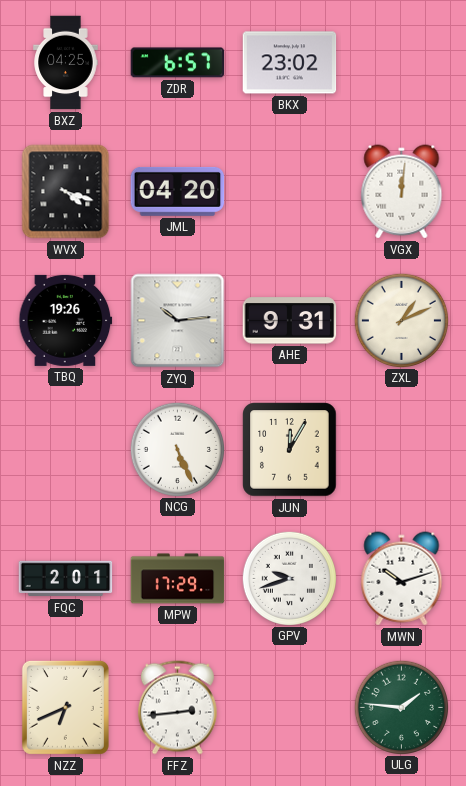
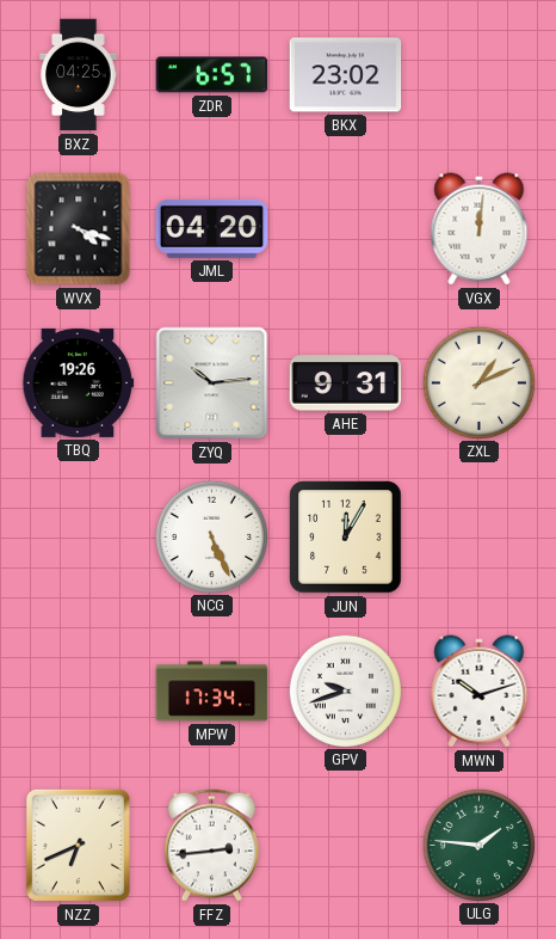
FQC: 2:01 -> none (66, 579)
MPW: 17:29 -> 17:34 (212, 692)
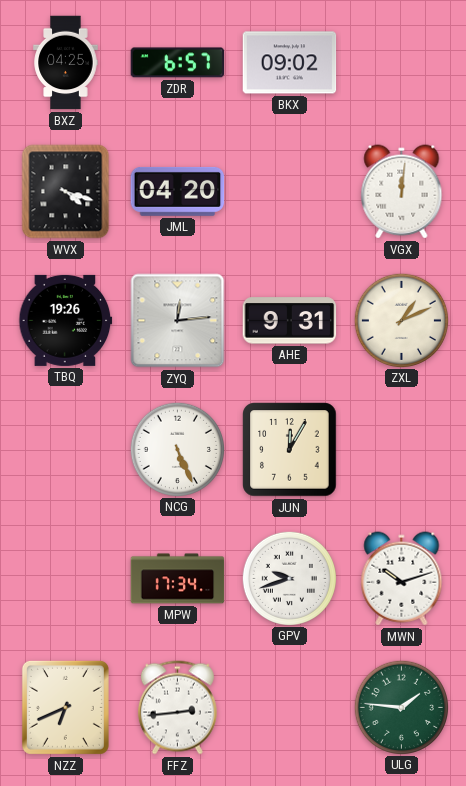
BKX: 23:02 -> 09:02 (290, 63)
ZYQ: 10:14 -> 12:14 (178, 321)
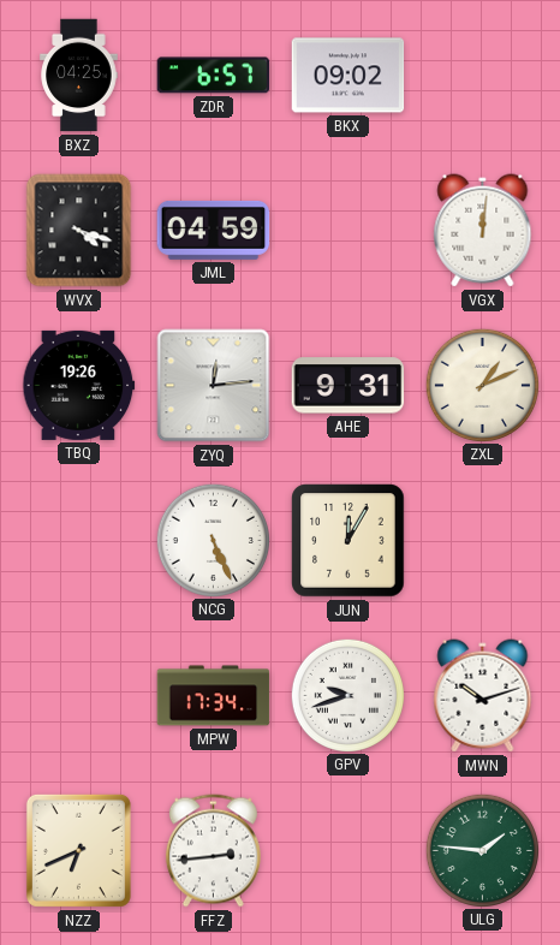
JML: 04:20 -> 04:59 (214, 230)
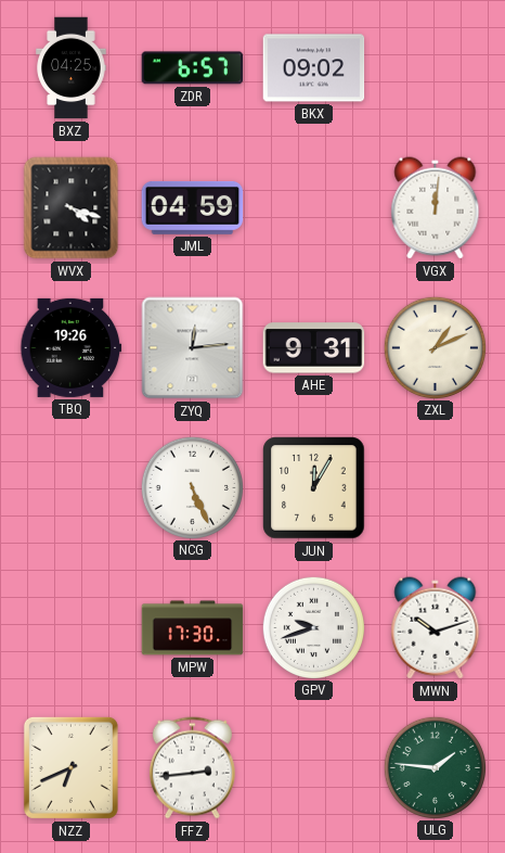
MPW: 17:34 -> 17:30 (193, 628)
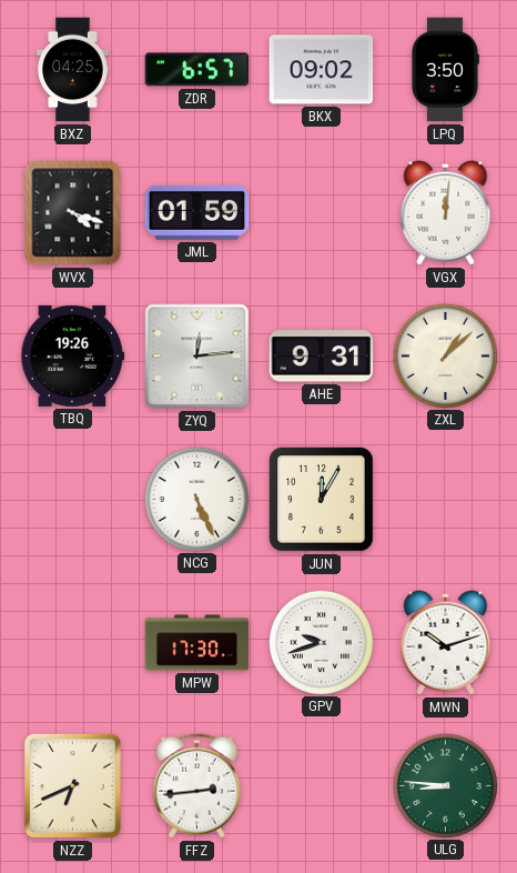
LPQ: none -> 3:50 (445, 70)
JML: 04:59 -> 01:59 (197, 212)
ZXL: 1:11 -> 1:08 (445, 355)
ULG: 1:46 -> 8:46 (445, 785)
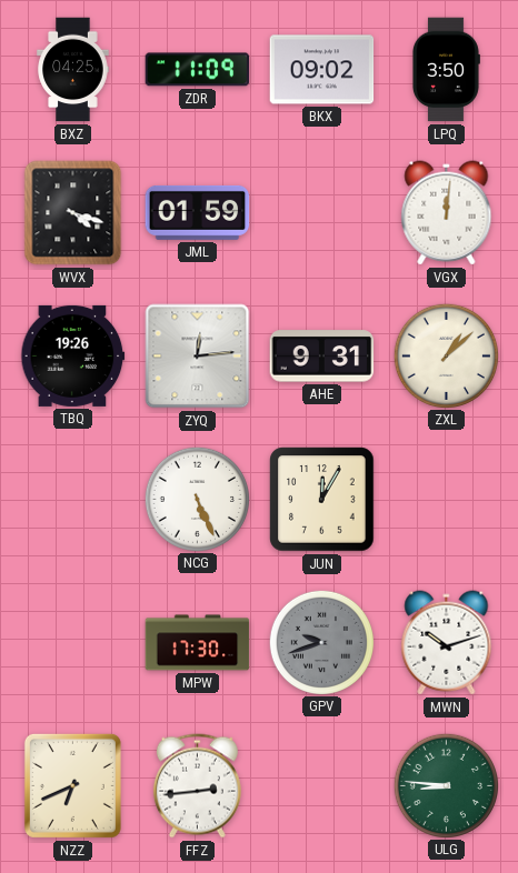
ZDR: 6:57 -> 11:09 (198, 70)
GPV dial: white -> grey (321, 642)
